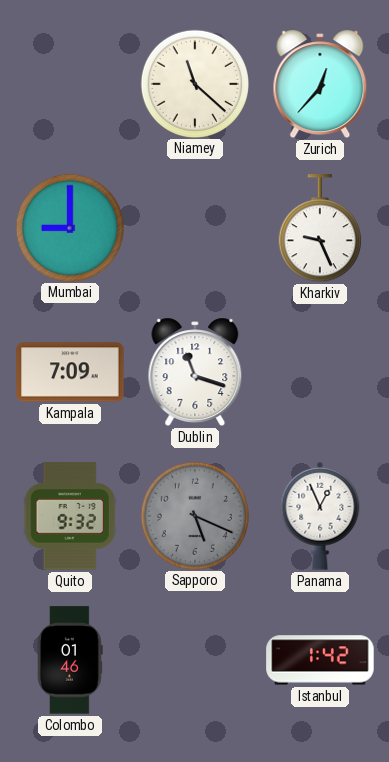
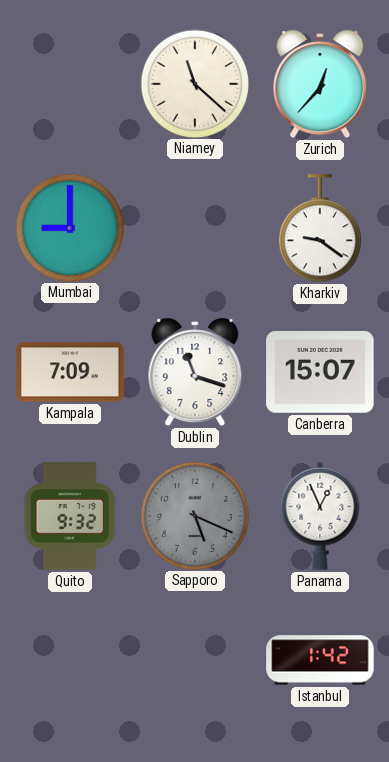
Kharkiv: 9:26 -> 9:21 (320, 229)
Canberra: none -> 15:07 (320, 373)
Colombo: 01:46 -> none (70, 660)
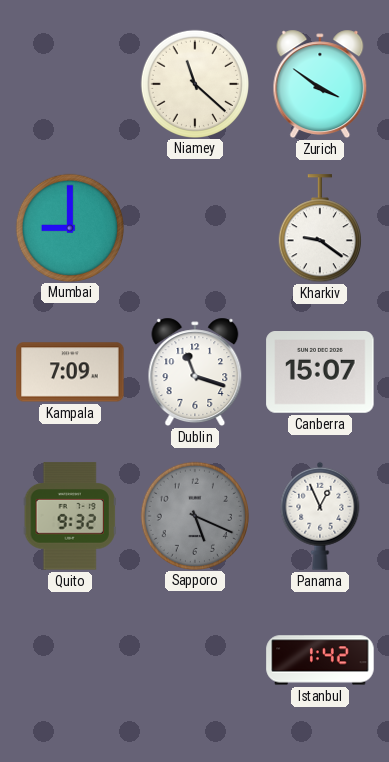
Zurich: 12:37 -> 3:51 (320, 84)
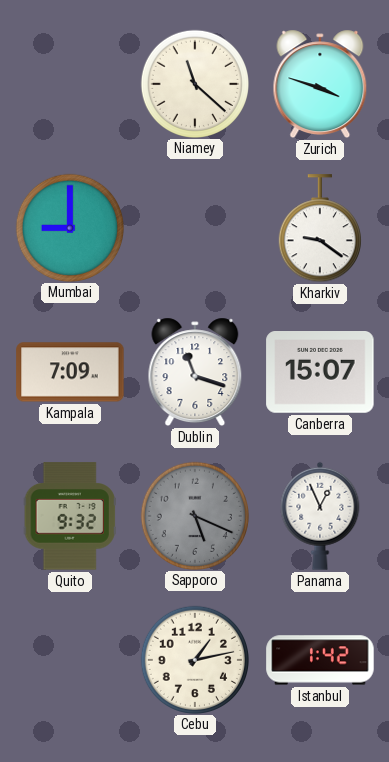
Zurich: 3:51 -> 3:48 (320, 84)
Cebu: none -> 1:13 (194, 659)
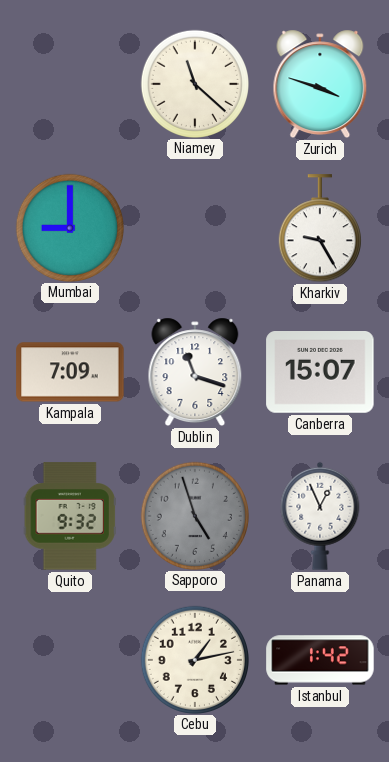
Kharkiv: 9:21 -> 9:25 (320, 229)
Sapporo: 5:19 -> 4:57 (194, 515)
